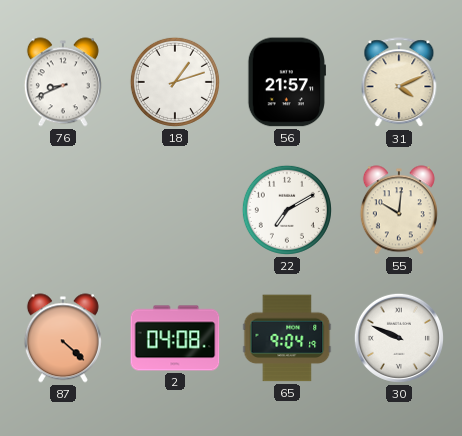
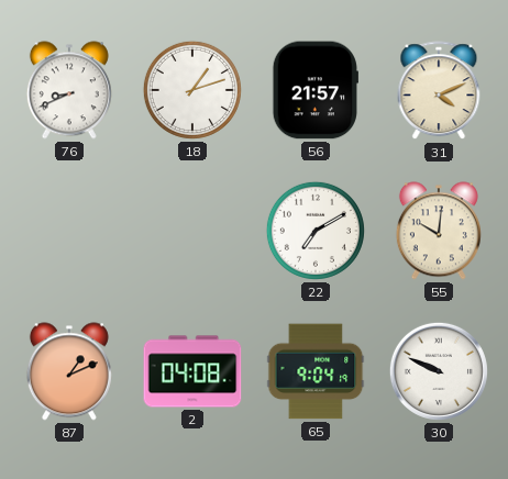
87: 4:22 -> 1:11 (69, 371)
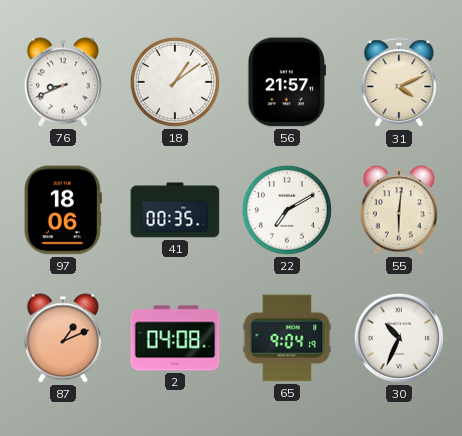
18: 1:12 -> 1:09 (175, 82)
97: none -> 18:06 (63, 210)
41: none -> 00:35 (175, 210)
55: 10:01 -> 6:01 (399, 210)
30: 9:49 -> 10:34 (399, 338)
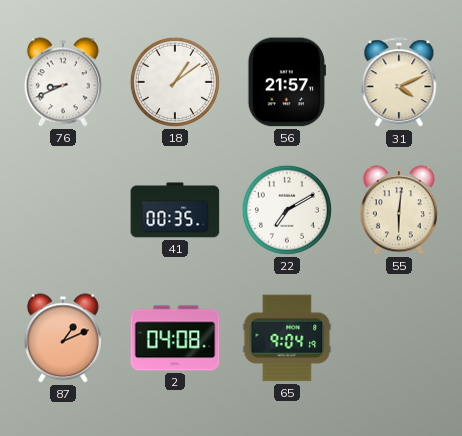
97: 18:06 -> none (63, 210)
30: 10:34 -> none (399, 338)
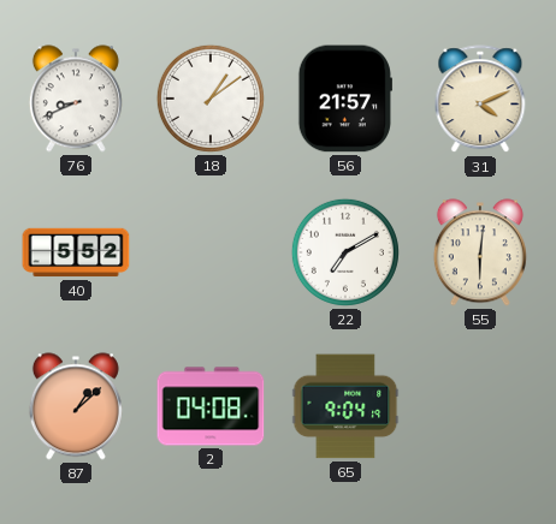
40: none -> 5:52 (76, 252)
41: 00:35 -> none (175, 210)
87: 1:11 -> 1:08 (76, 406)
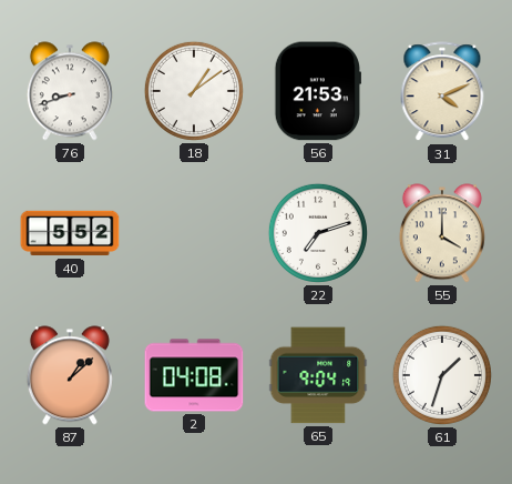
76: 8:41 -> 8:42 (70, 91)
56: 21:57 -> 21:53 (318, 91)
22: 7:10 -> 7:12 (318, 233)
55: 6:01 -> 4:00 (442, 233)
61: none -> 1:33 (442, 375)
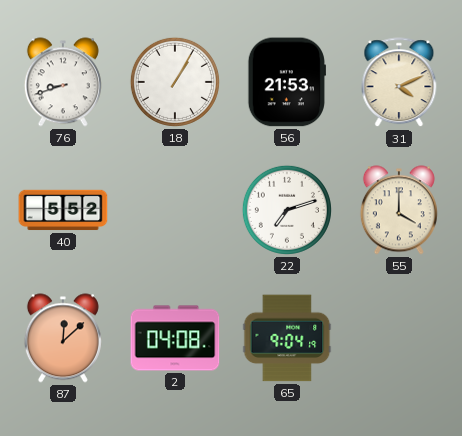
18: 1:09 -> 1:05 (175, 82)
87: 1:08 -> 12:08 (63, 338)
61: 1:33 -> none (442, 375)
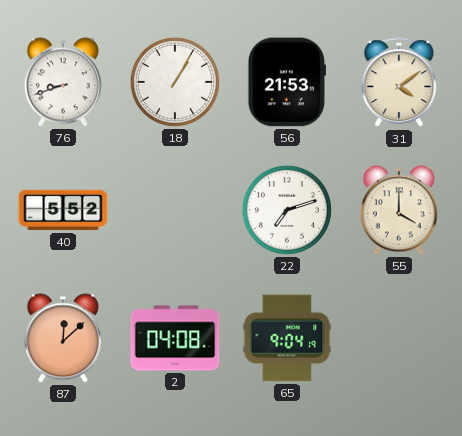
31: 4:11 -> 4:09 (399, 83)
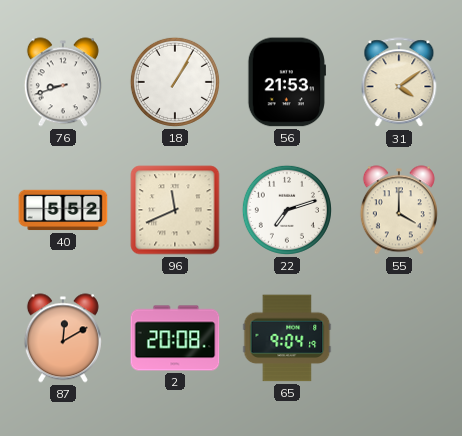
96: none -> 11:41 (175, 210)
87: 12:08 -> 12:10 (63, 338)
2: 04:08 -> 20:08 (175, 338)
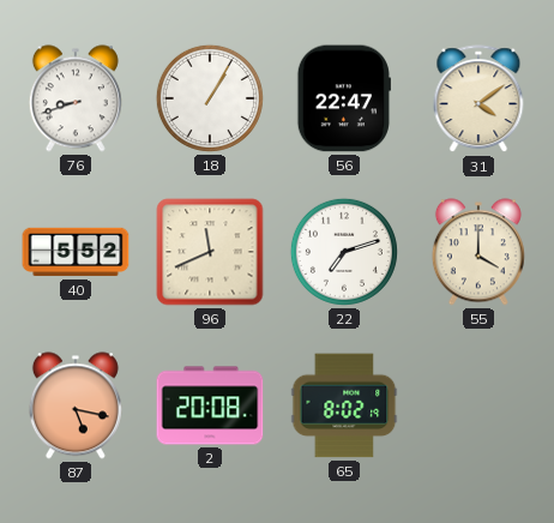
56: 21:53 -> 22:47 (344, 98)
87: 12:10 -> 5:17 (76, 405)
65: 9:04 -> 8:02 (344, 405)
